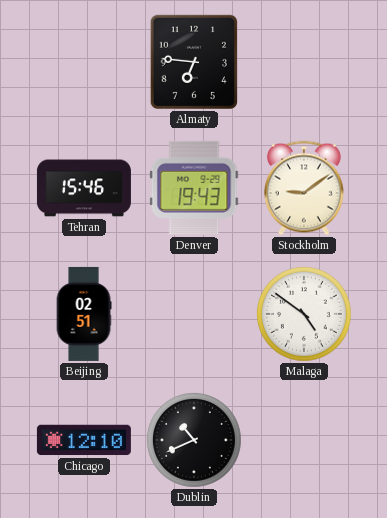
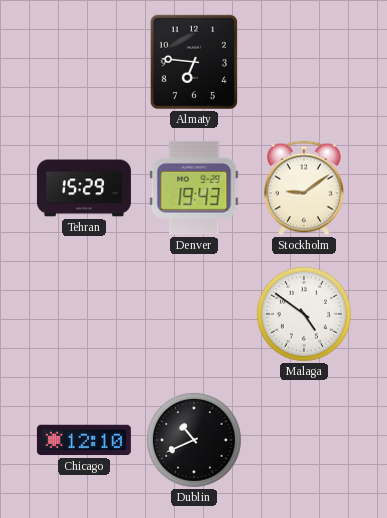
Tehran: 15:46 -> 15:29 (84, 188)
Beijing: 02:51 -> none (84, 314)
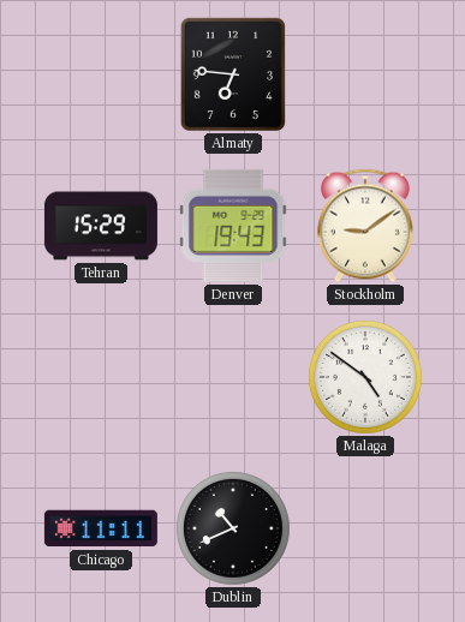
Chicago: 12:10 -> 11:11 (101, 528)
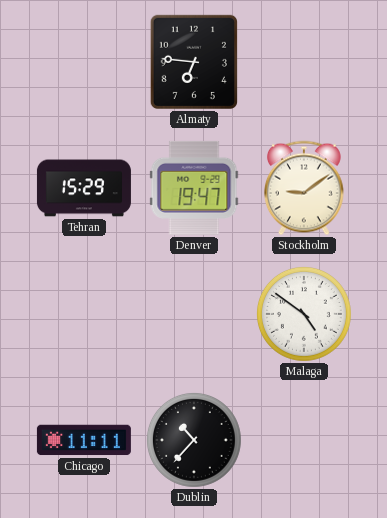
Denver: 19:43 -> 19:47 (194, 188)
Dublin: 10:41 -> 10:37 (194, 440)
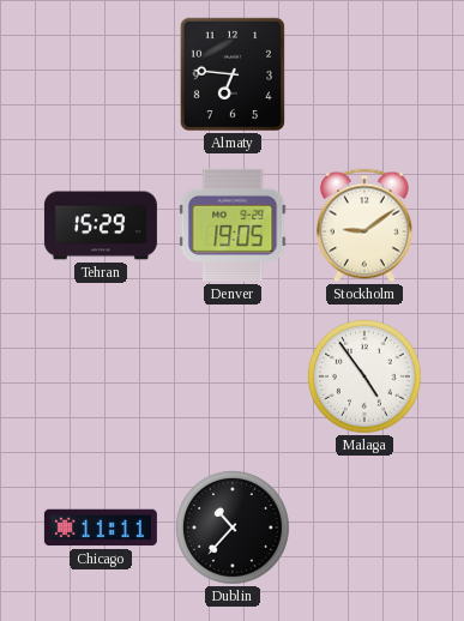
Denver: 19:47 -> 19:05 (233, 225)
Malaga: 4:51 -> 4:54 (364, 376)
